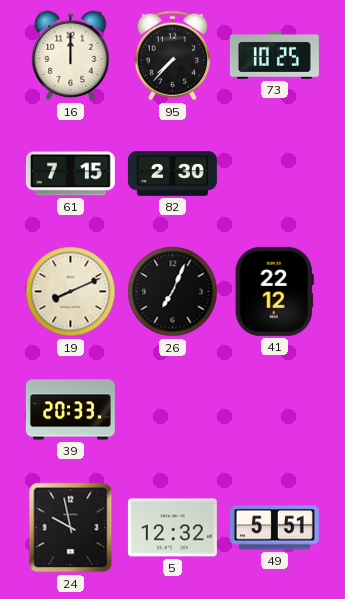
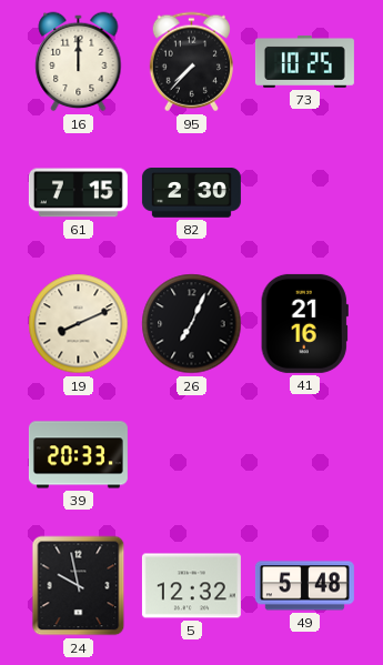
41: 22:12 -> 21:16 (304, 323)
49: 5:51 -> 5:48 (304, 586)
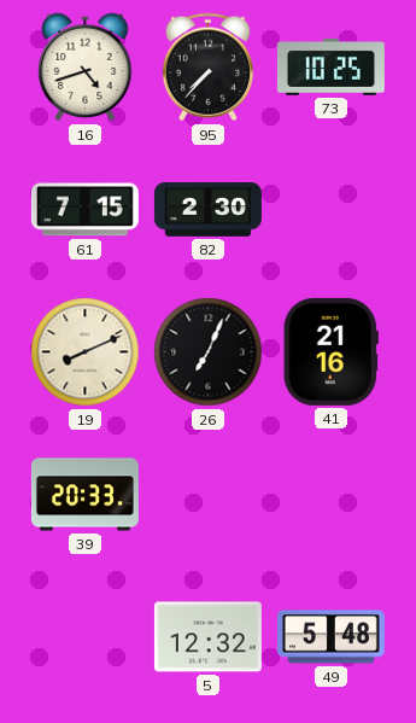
16: 12:00 -> 4:42 (86, 68)
24: 9:58 -> none (79, 586)
